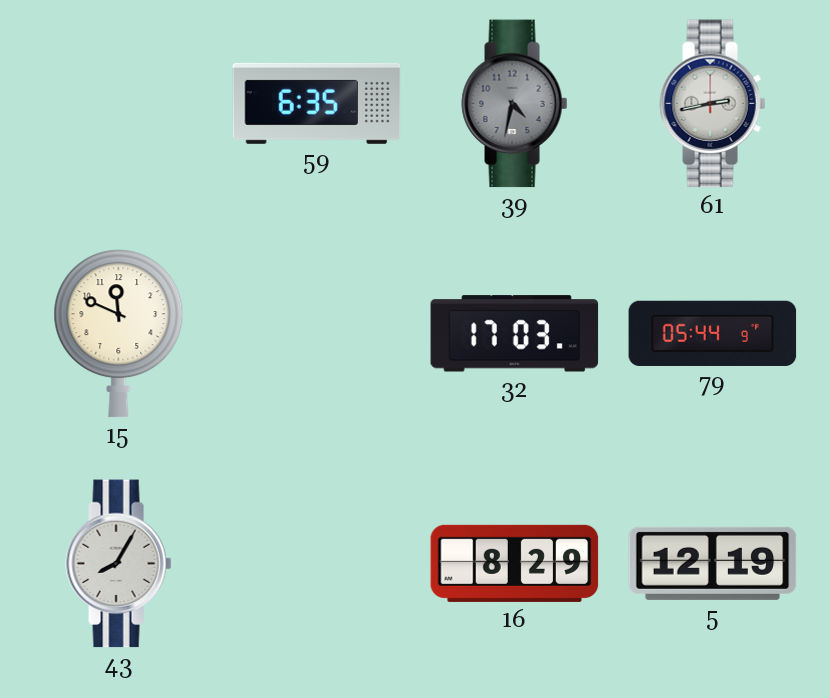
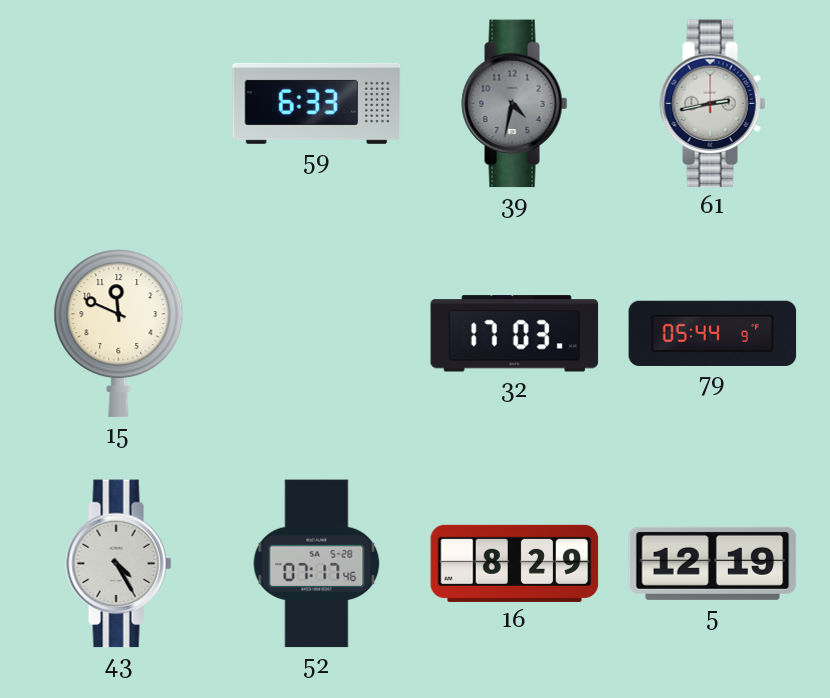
59: 6:35 -> 6:33 (317, 103)
43: 8:05 -> 4:25 (119, 564)
52: none -> 07:17 (317, 564)
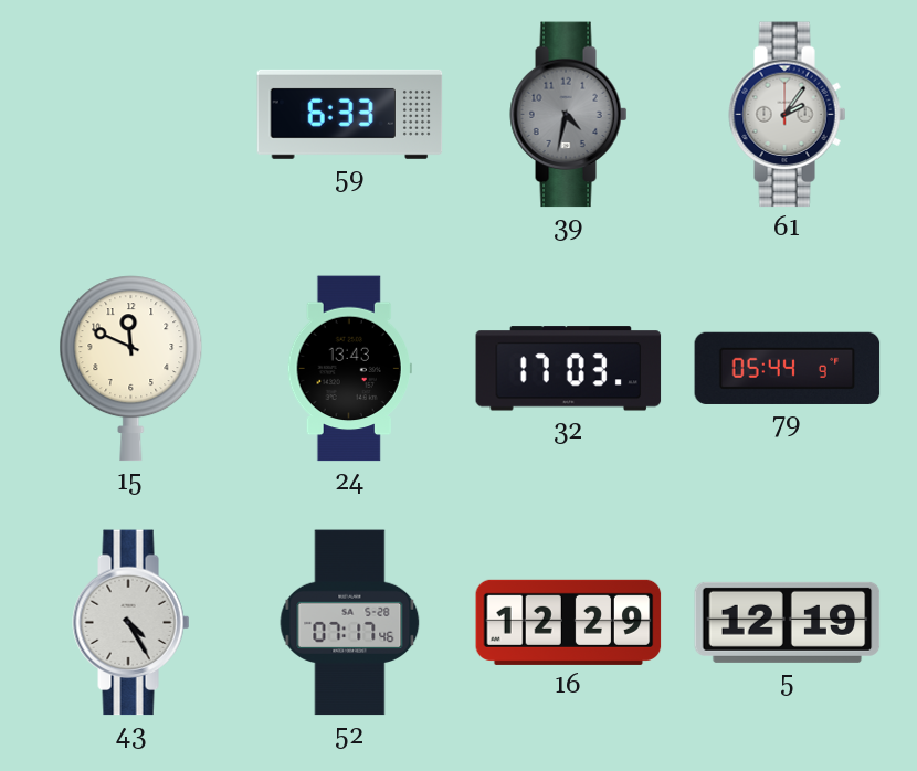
61: 2:43 -> 2:06 (788, 115)
24: none -> 13:43 (349, 369)
16: 8:29 -> 12:29 (569, 622)
